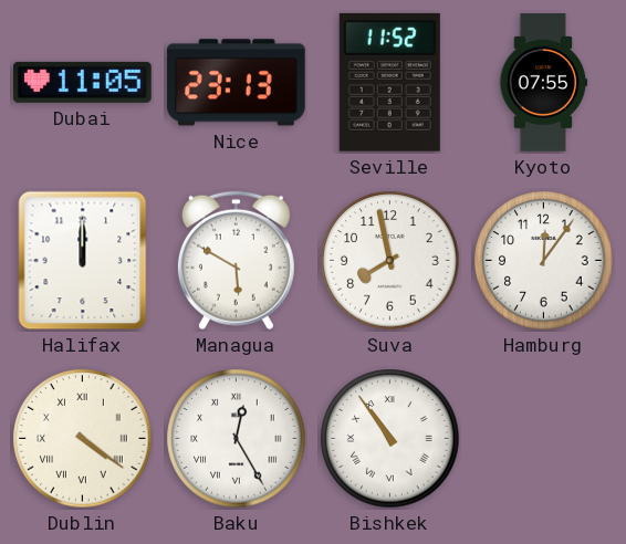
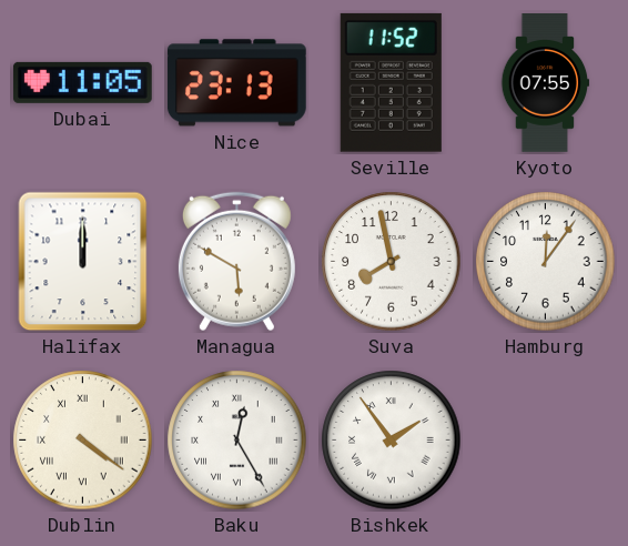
Bishkek: 10:54 -> 1:54 (392, 441)
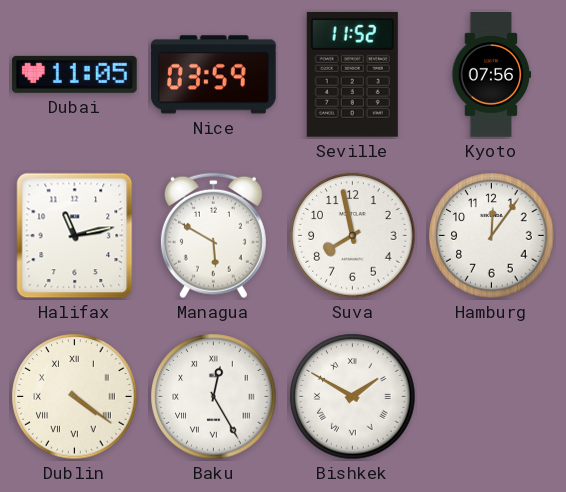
Nice: 23:13 -> 03:59 (213, 75)
Kyoto: 07:55 -> 07:56 (491, 75)
Halifax: 12:00 -> 11:13 (75, 236)
Bishkek: 1:54 -> 1:50 (353, 397)
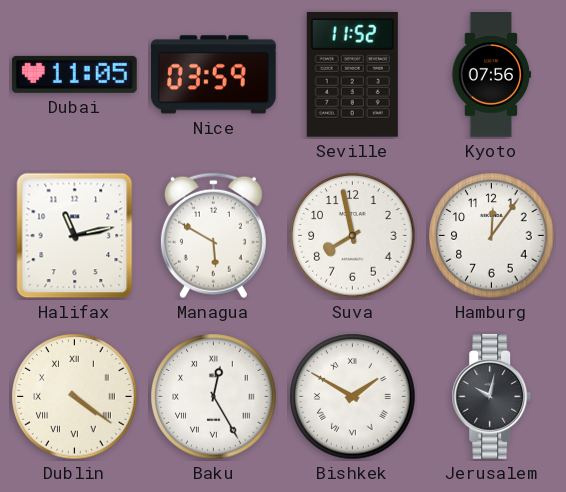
Jerusalem: none -> 10:02 (492, 397)
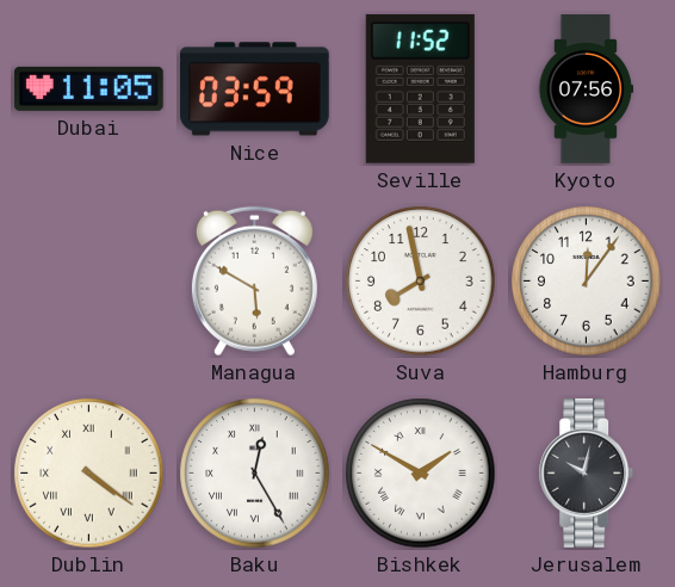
Halifax: 11:13 -> none (75, 236)
